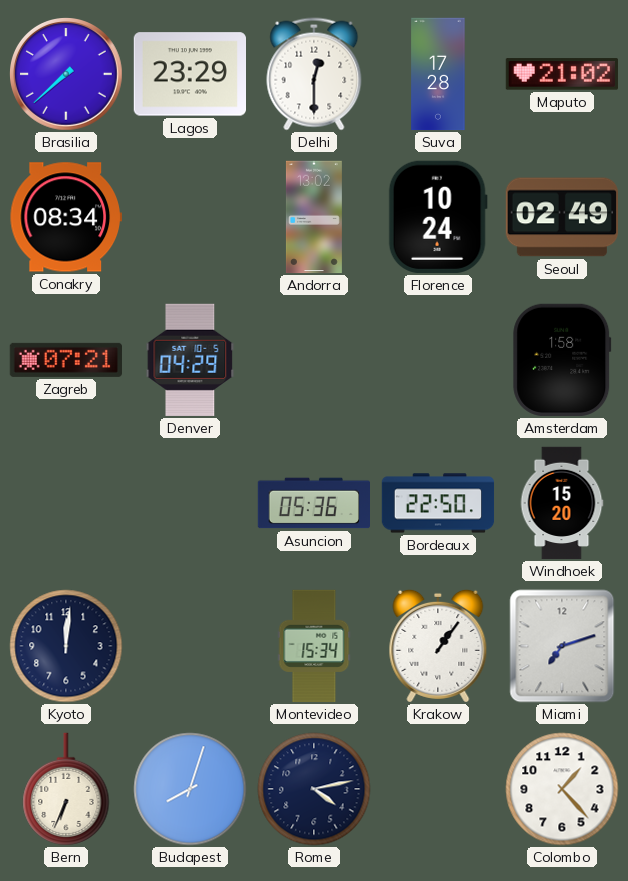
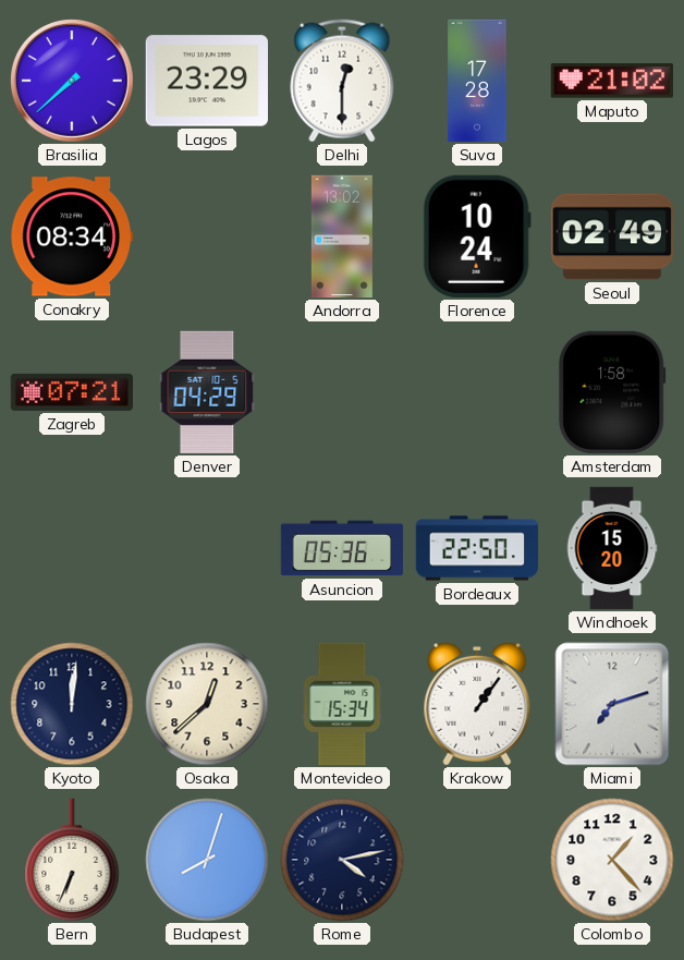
Osaka: none -> 12:38 (207, 704)
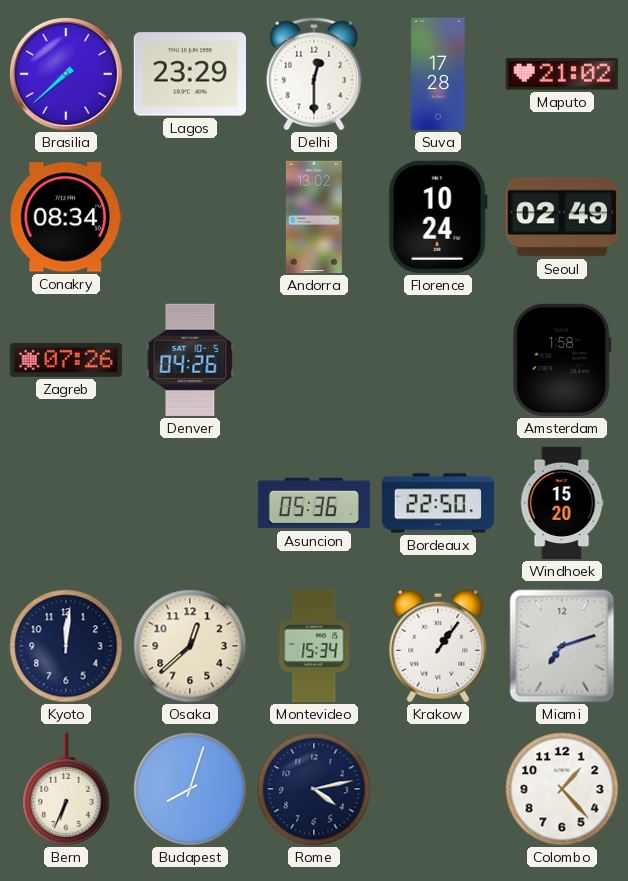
Zagreb: 07:21 -> 07:26 (66, 360)
Denver: 04:29 -> 04:26 (190, 360)
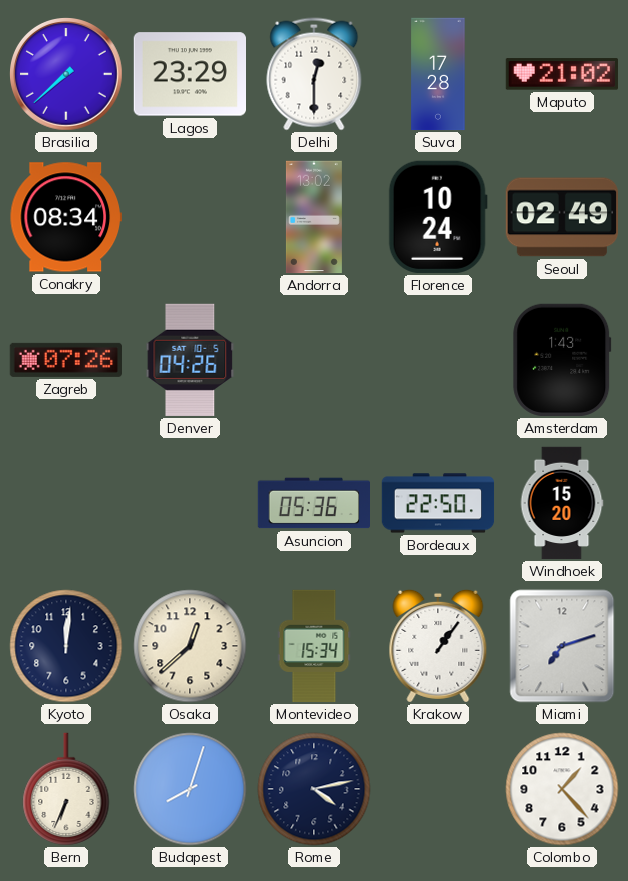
Amsterdam: 1:58 -> 1:43 (562, 360)
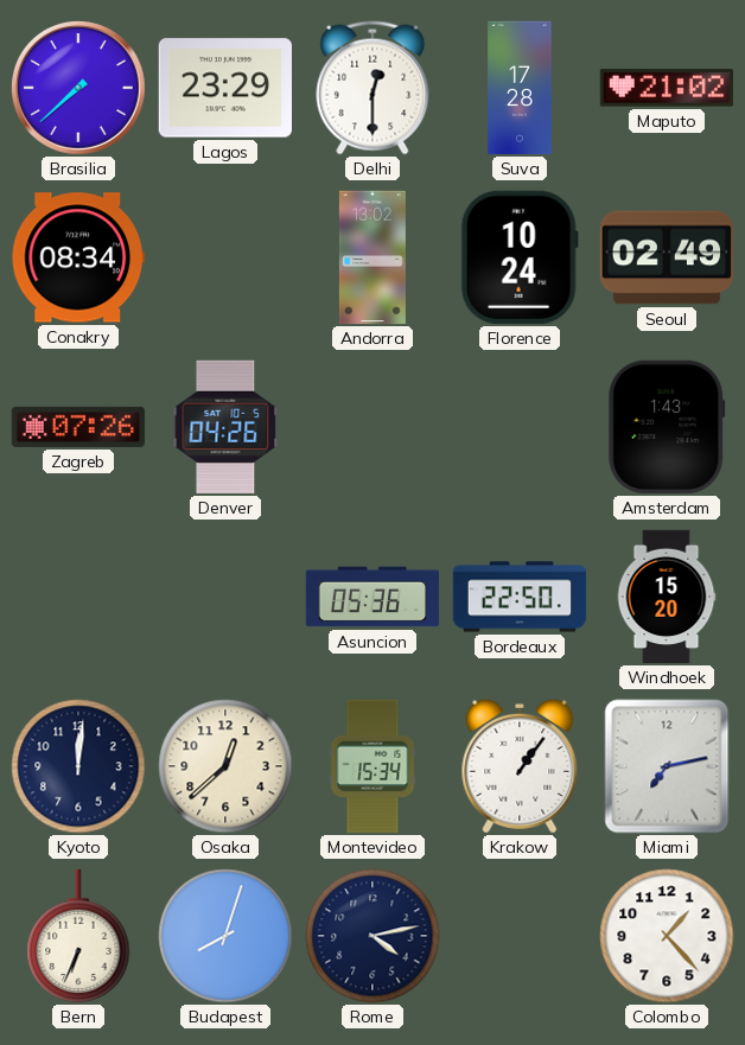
Miami: 7:12 -> 7:13 (667, 766)
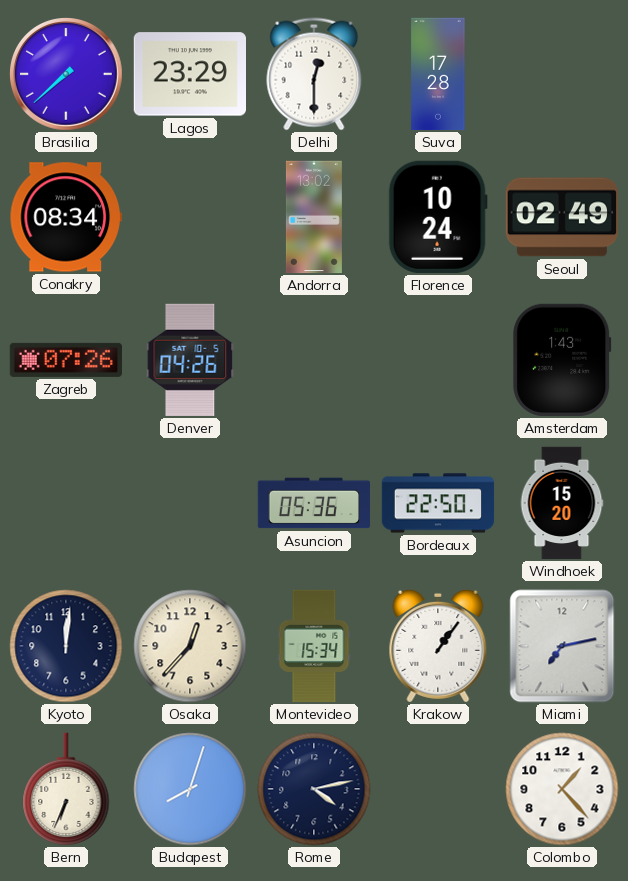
Maputo: 21:02 -> none (666, 88)
Osaka: 12:38 -> 12:37 (190, 646)
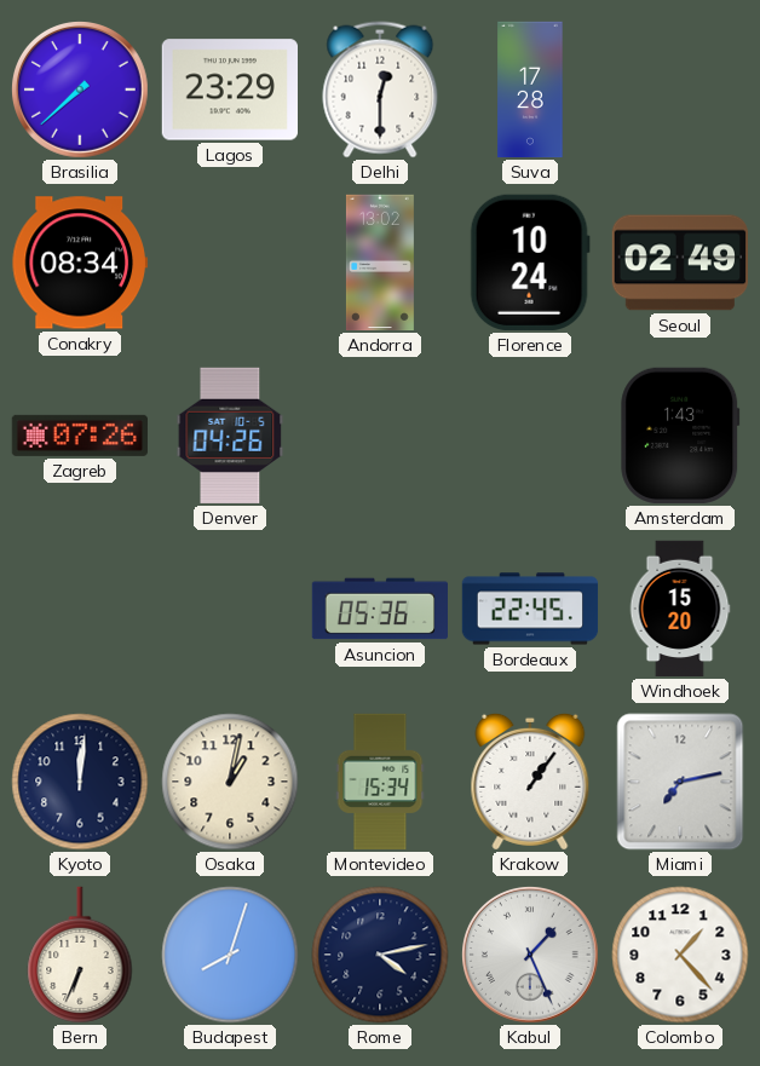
Bordeaux: 22:50 -> 22:45 (530, 609)
Osaka: 12:37 -> 1:02 (230, 782)
Kabul: none -> 1:26 (531, 956)
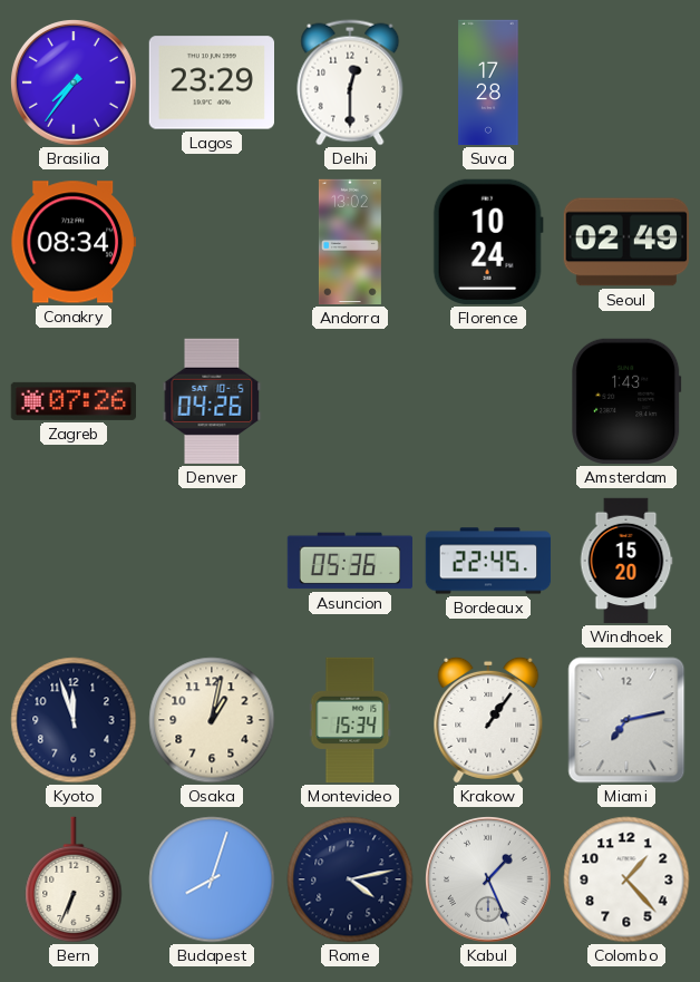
Brasilia: 7:38 -> 7:36 (75, 84)
Kyoto: 12:01 -> 11:57 (74, 720)
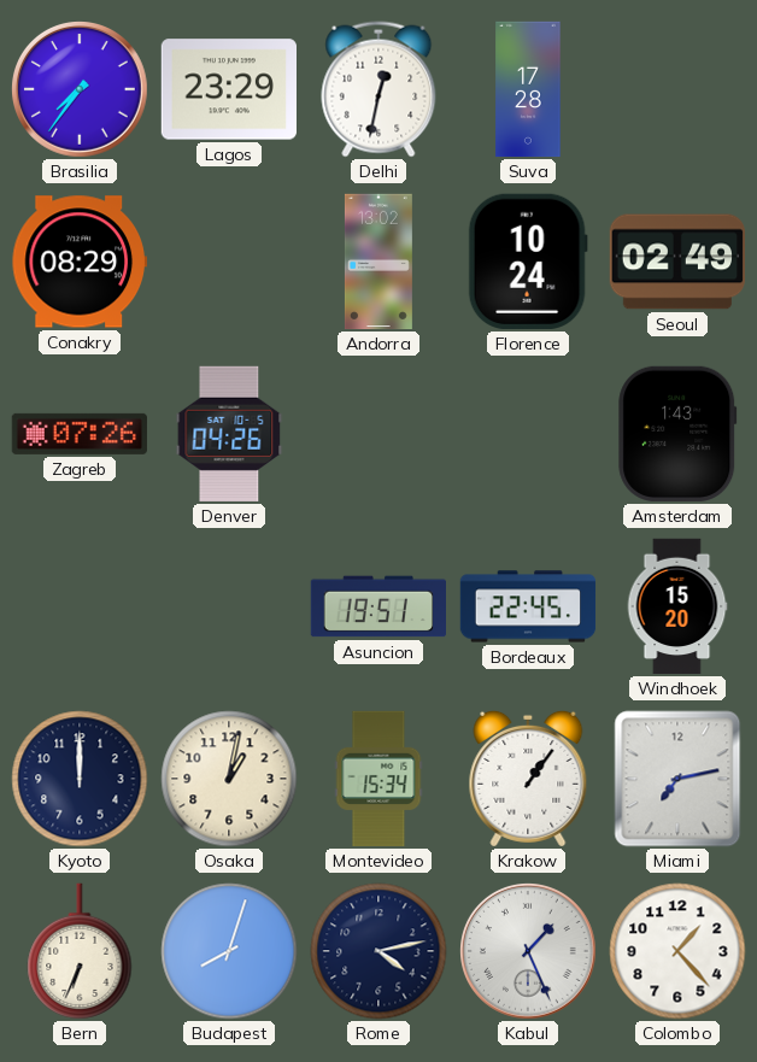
Delhi: 12:30 -> 12:32 (378, 89)
Conakry: 08:34 -> 08:29 (80, 262)
Asuncion: 05:36 -> 19:51 (377, 606)
Kyoto: 11:57 -> 12:00 (80, 779)
